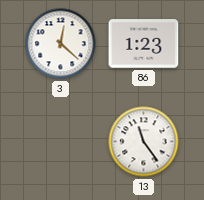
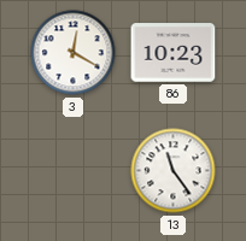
3: 12:22 -> 12:20 (74, 53)
86: 1:23 -> 10:23 (174, 53)
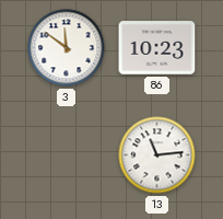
3: 12:20 -> 11:51 (67, 48)
13: 11:24 -> 11:14 (157, 155)
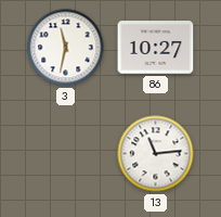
3: 11:51 -> 11:32 (66, 48)
86: 10:23 -> 10:27 (156, 48)
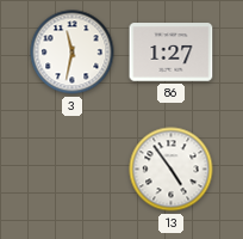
86: 10:27 -> 1:27 (172, 53)
13: 11:14 -> 4:54 (172, 170)
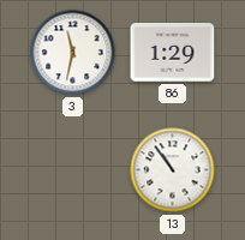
86: 1:27 -> 1:29 (173, 53)
13: 4:54 -> 10:54 (173, 170)
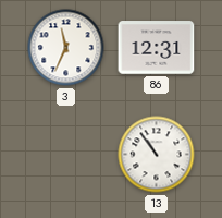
3: 11:32 -> 11:34 (66, 48)
86: 1:29 -> 12:31 (157, 48)
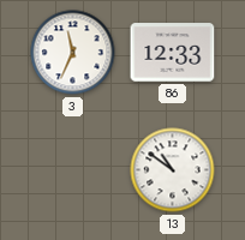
86: 12:31 -> 12:33 (173, 53)
13: 10:54 -> 10:51 (173, 170)
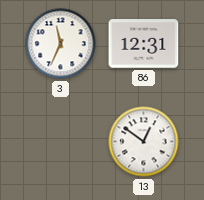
86: 12:33 -> 12:31 (144, 44)
13: 10:51 -> 12:51 (144, 142)
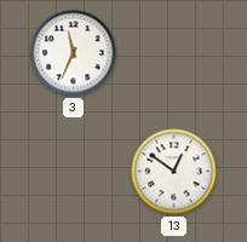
86: 12:31 -> none (144, 44)
